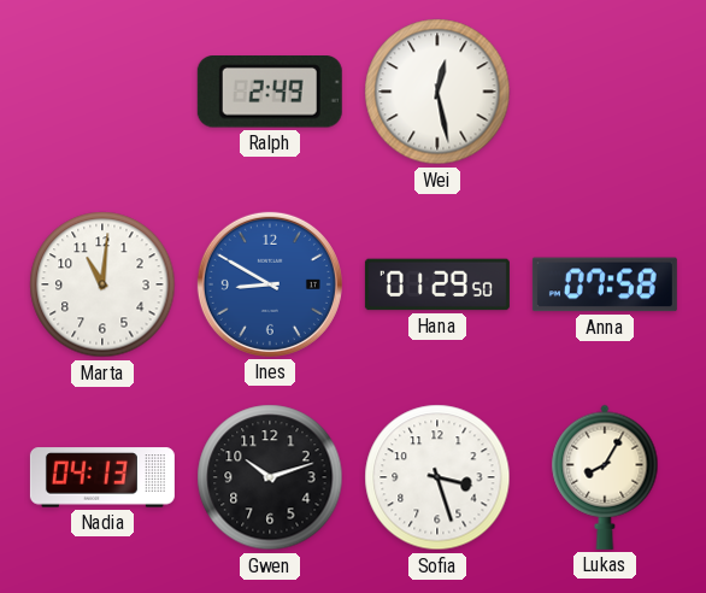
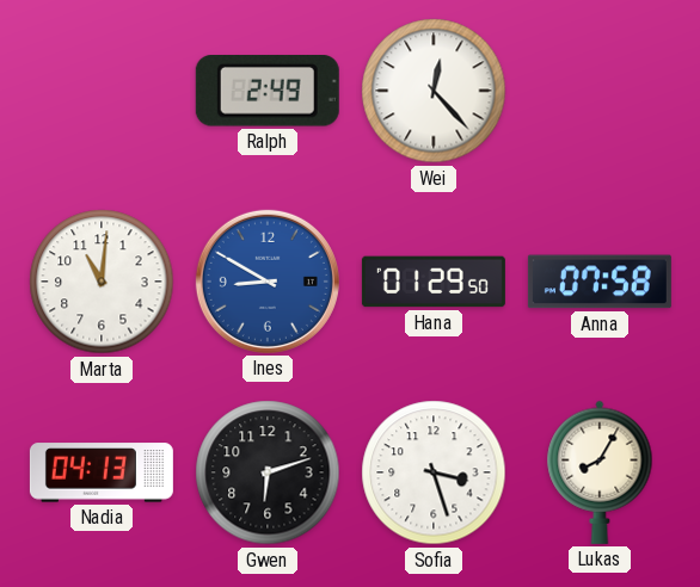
Wei: 12:28 -> 12:23 (434, 91)
Gwen: 10:12 -> 6:12 (268, 472)
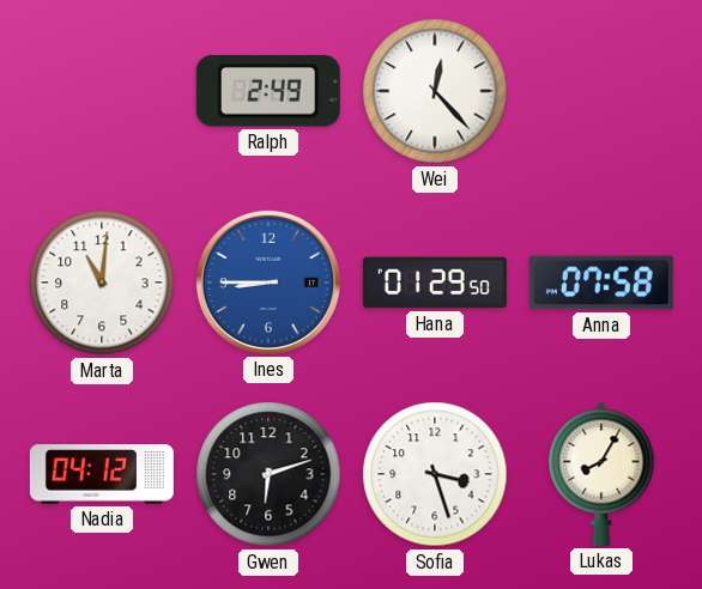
Ines: 8:50 -> 8:45 (268, 283)
Nadia: 04:13 -> 04:12 (102, 474)
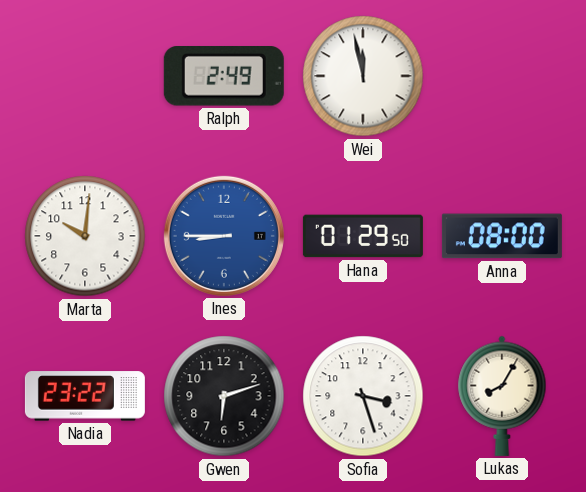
Wei: 12:23 -> 11:58 (363, 76)
Marta: 11:01 -> 10:01 (85, 236)
Anna: 07:58 -> 08:00 (502, 236)
Nadia: 04:12 -> 23:22 (85, 396)
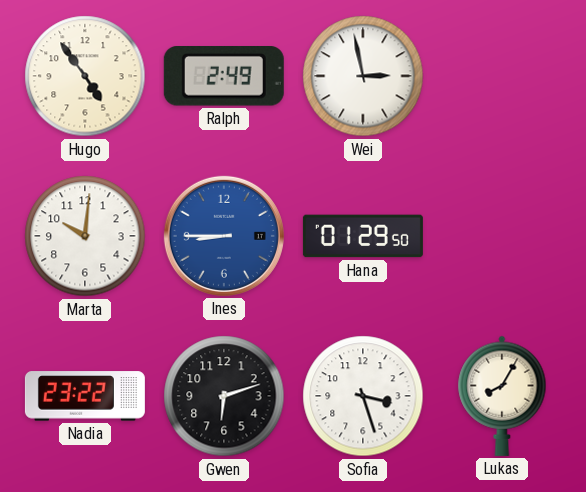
Hugo: none -> 4:54 (85, 76)
Wei: 11:58 -> 2:58 (363, 76)
Anna: 08:00 -> none (502, 236)
